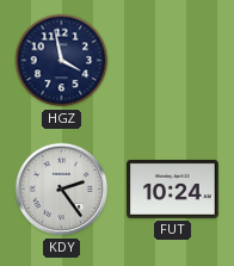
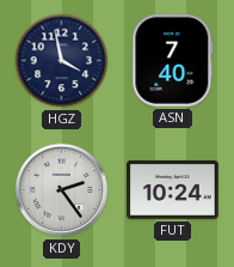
ASN: none -> 7:40 (173, 61)
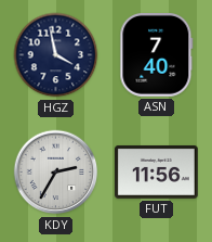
KDY: 2:24 -> 2:35 (56, 173)
FUT: 10:24 -> 11:56 (157, 171)
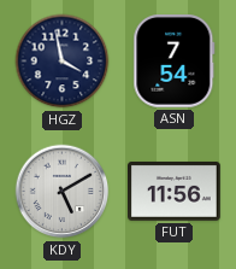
ASN: 7:40 -> 7:54 (175, 62)
KDY: 2:35 -> 5:10 (63, 192)
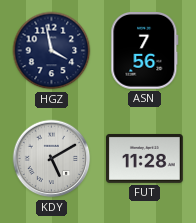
ASN: 7:54 -> 7:56 (145, 51)
FUT: 11:56 -> 11:28 (145, 158)
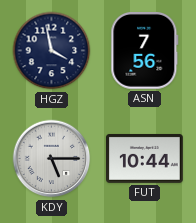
KDY: 5:10 -> 5:15 (52, 159)
FUT: 11:28 -> 10:44 (145, 158)
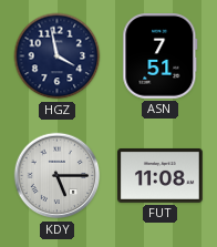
ASN: 7:56 -> 7:51 (161, 56)
FUT: 10:44 -> 11:08 (161, 175)
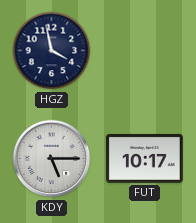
ASN: 7:51 -> none (161, 56)
FUT: 11:08 -> 10:17 (145, 158)
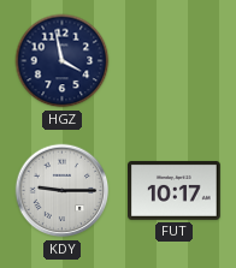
KDY: 5:15 -> 9:15 (63, 191)
